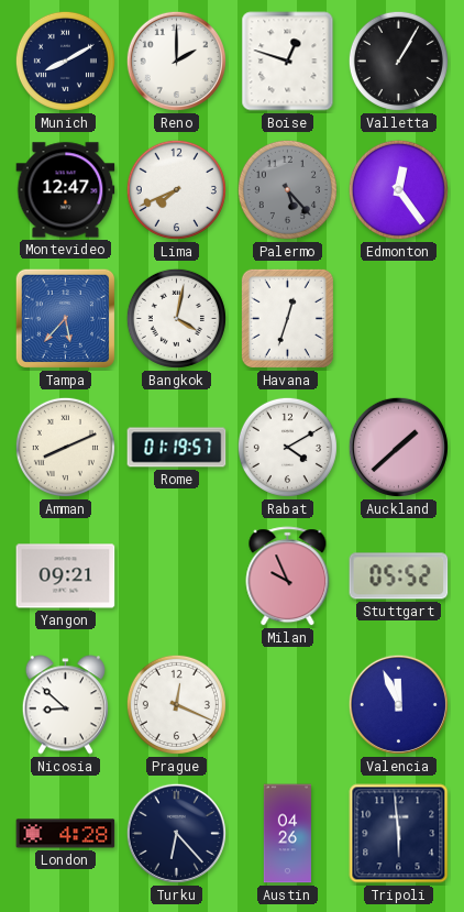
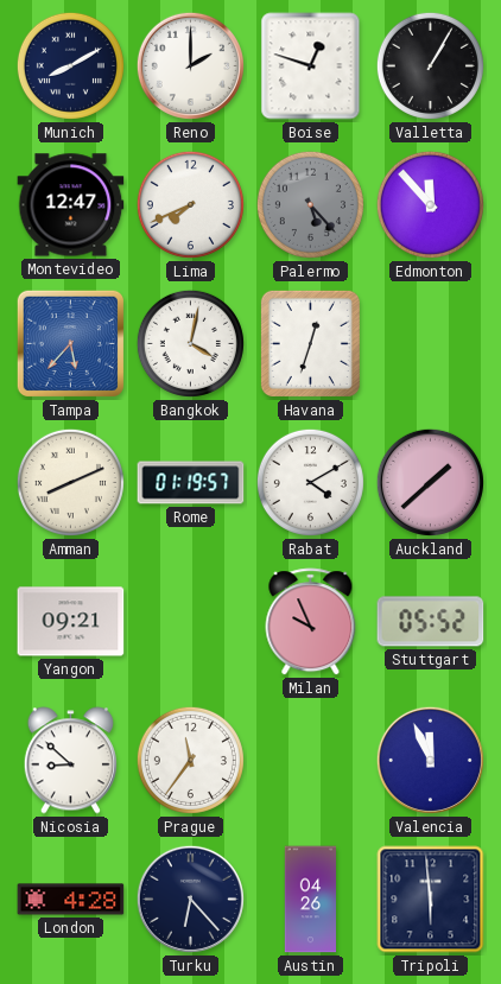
Edmonton: 12:24 -> 11:53 (430, 204)
Prague: 12:19 -> 11:36 (190, 760)
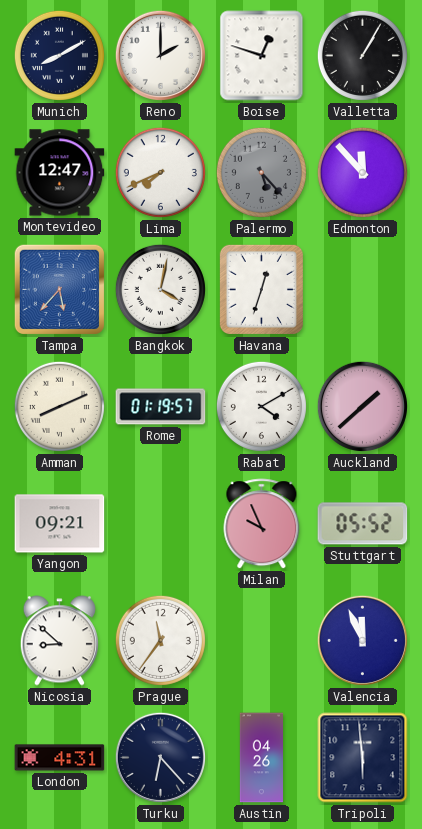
London: 4:28 -> 4:31 (60, 758)
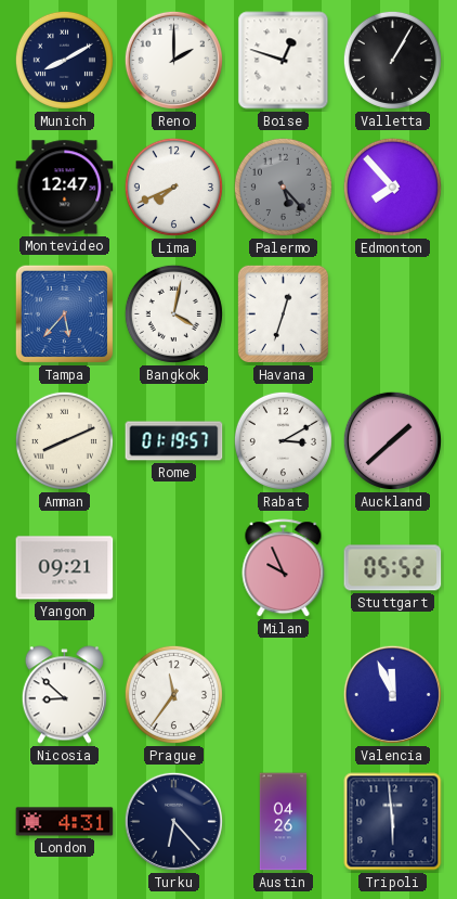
Edmonton: 11:53 -> 7:53 (392, 187)
Rabat: 4:10 -> 3:10 (283, 440)
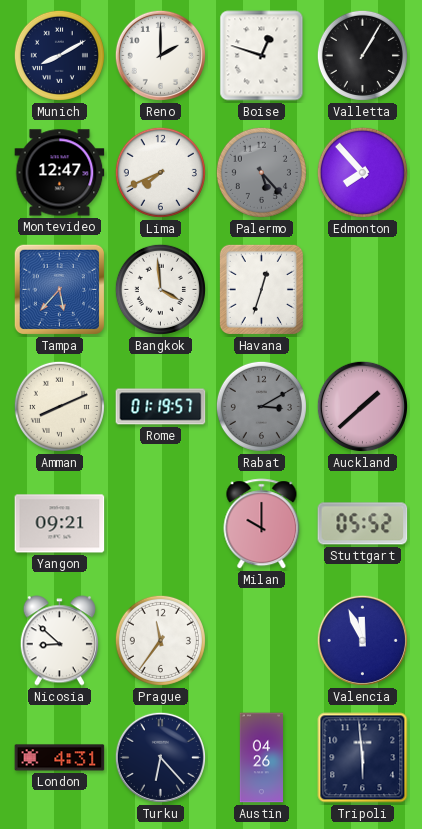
Bangkok: 4:02 -> 3:59 (160, 289)
Rabat dial: white -> grey (261, 406)
Milan: 9:56 -> 10:00 (262, 524)
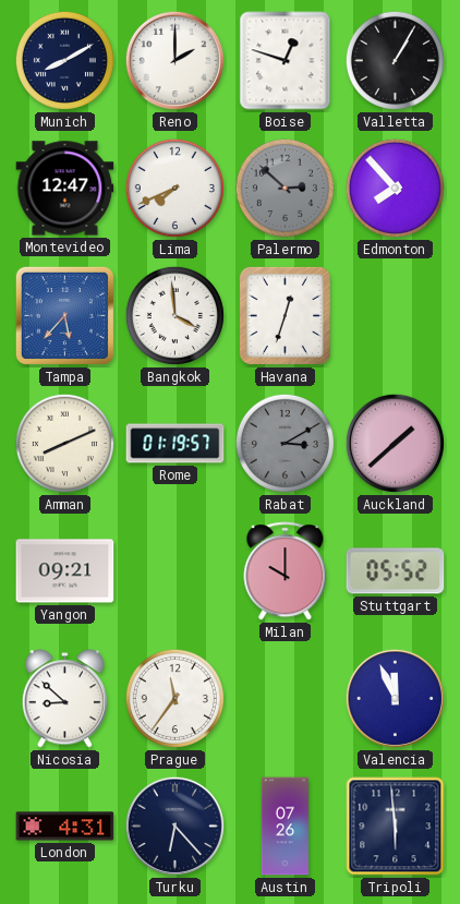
Palermo: 5:23 -> 2:52 (285, 188)
Austin: 04:26 -> 07:26 (286, 827)
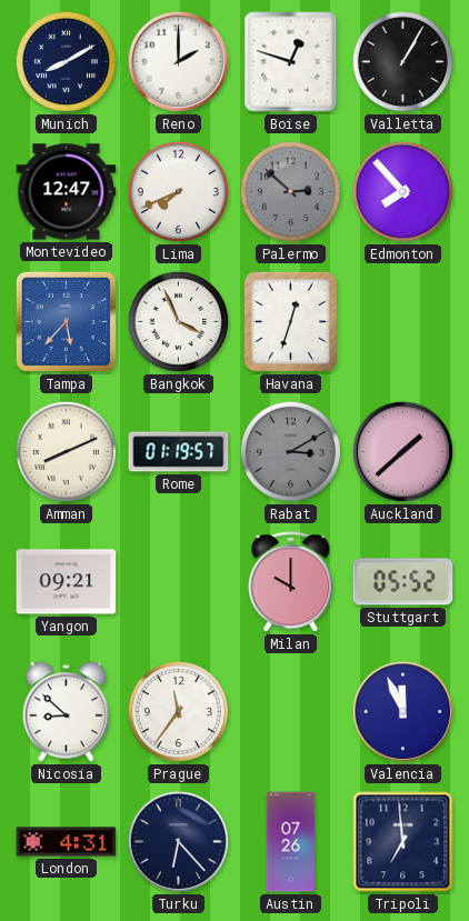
Bangkok: 3:59 -> 3:56 (178, 321)
Tripoli: 5:59 -> 6:59 (403, 842)
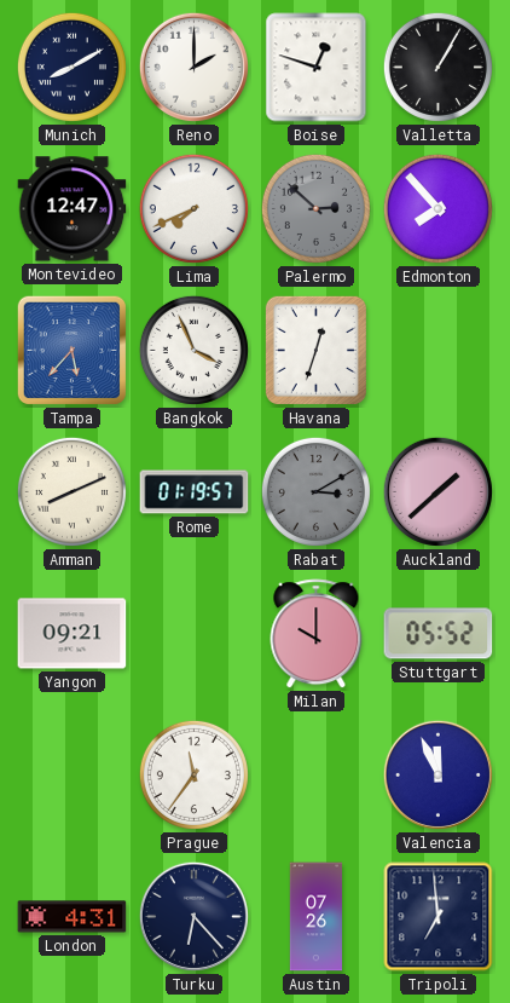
Nicosia: 8:52 -> none (66, 712)
